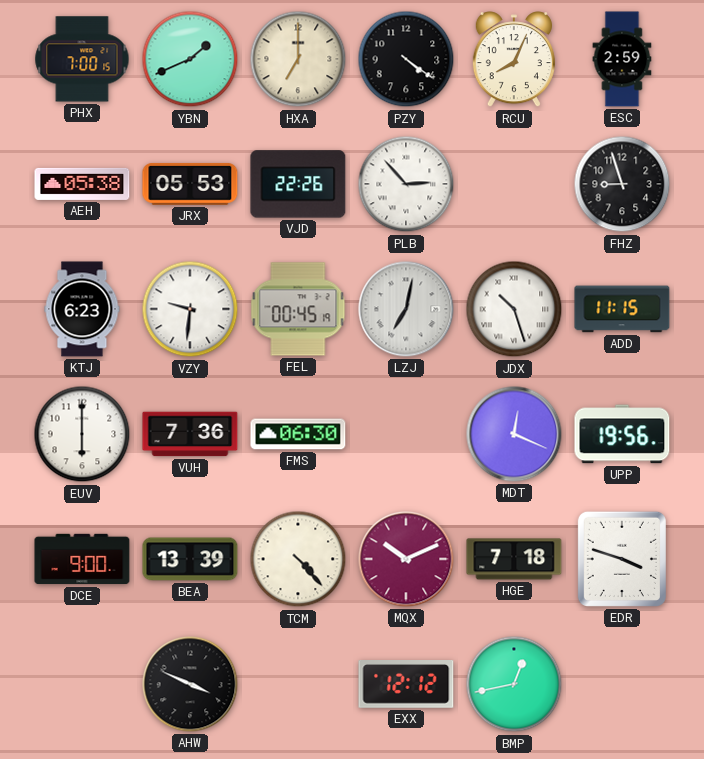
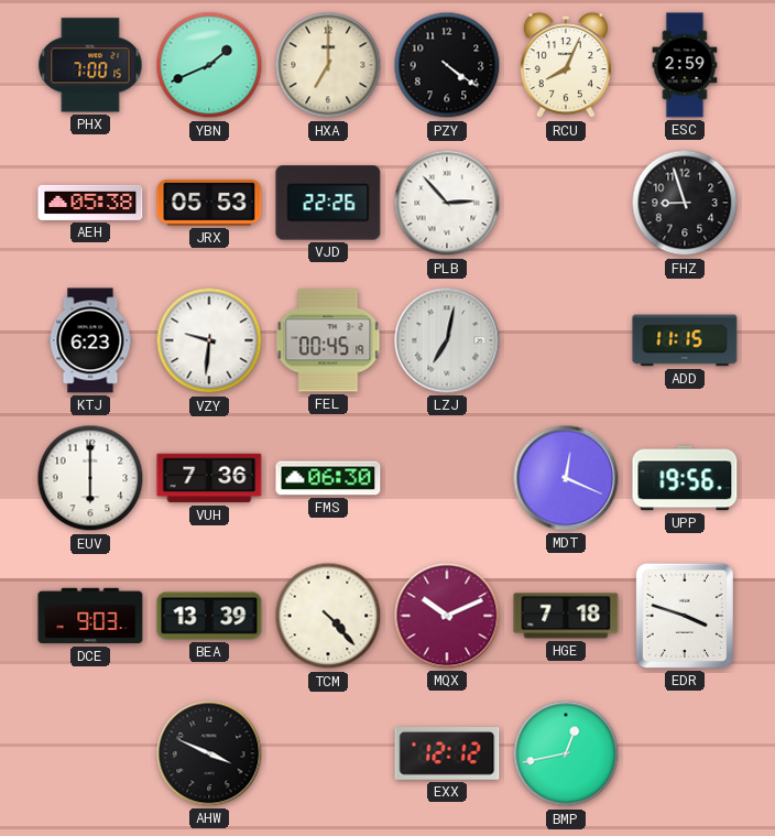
JDX: 10:27 -> none (514, 309)
DCE: 9:00 -> 9:03 (90, 616)
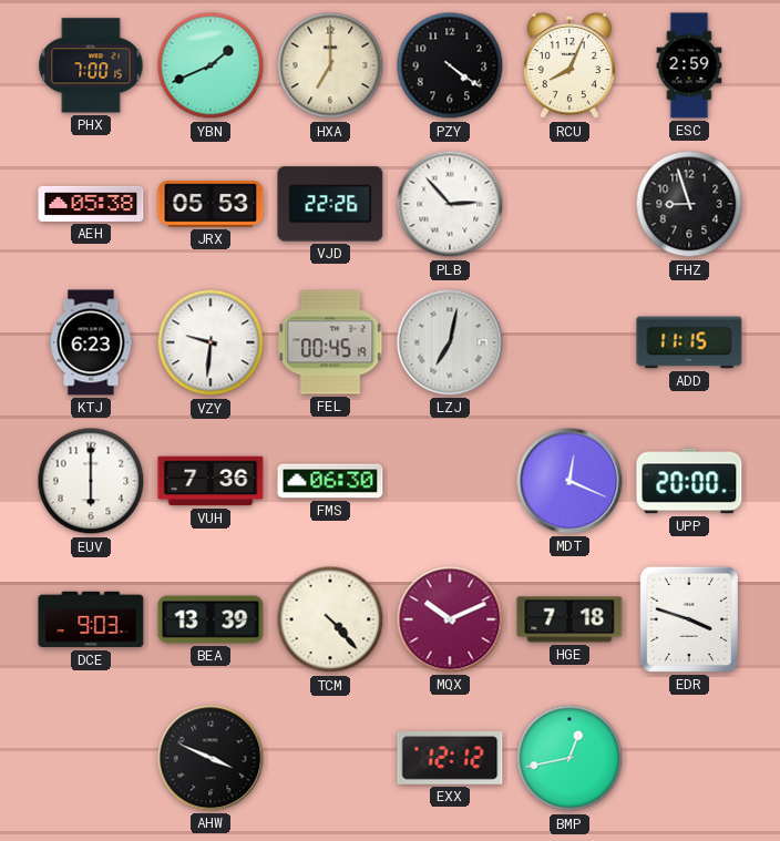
UPP: 19:56 -> 20:00 (689, 481)
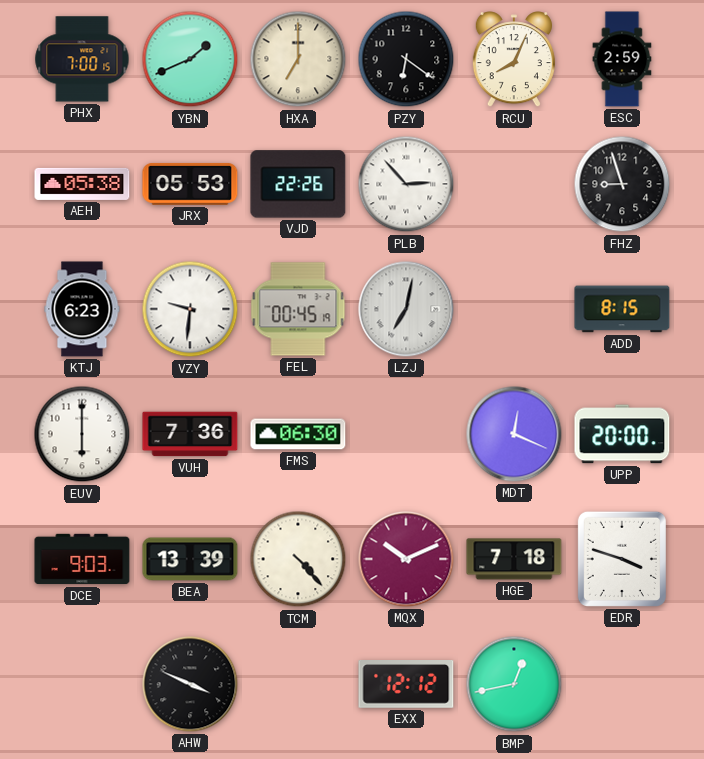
PZY: 4:21 -> 6:21 (406, 59)
ADD: 11:15 -> 8:15 (622, 309)
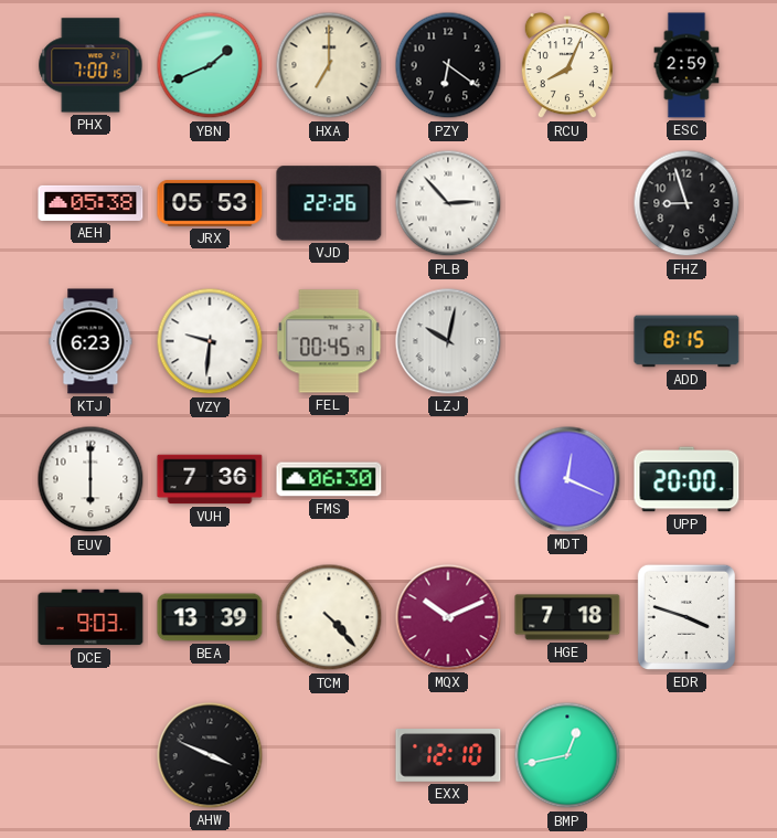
LZJ: 7:02 -> 10:02 (448, 341)
EXX: 12:12 -> 12:10 (448, 756)
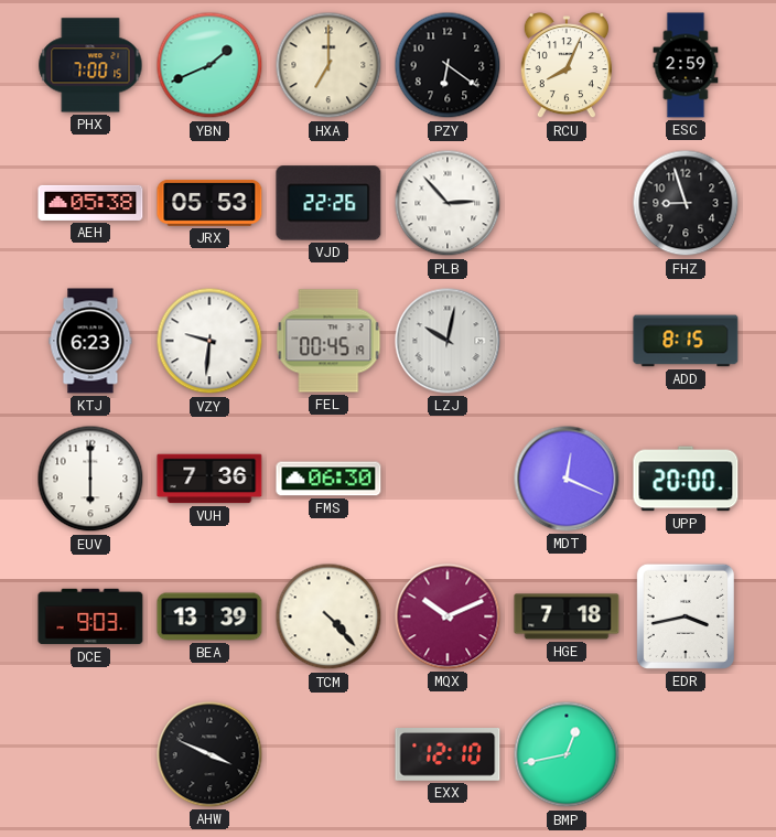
EDR: 3:48 -> 3:43 (686, 616)
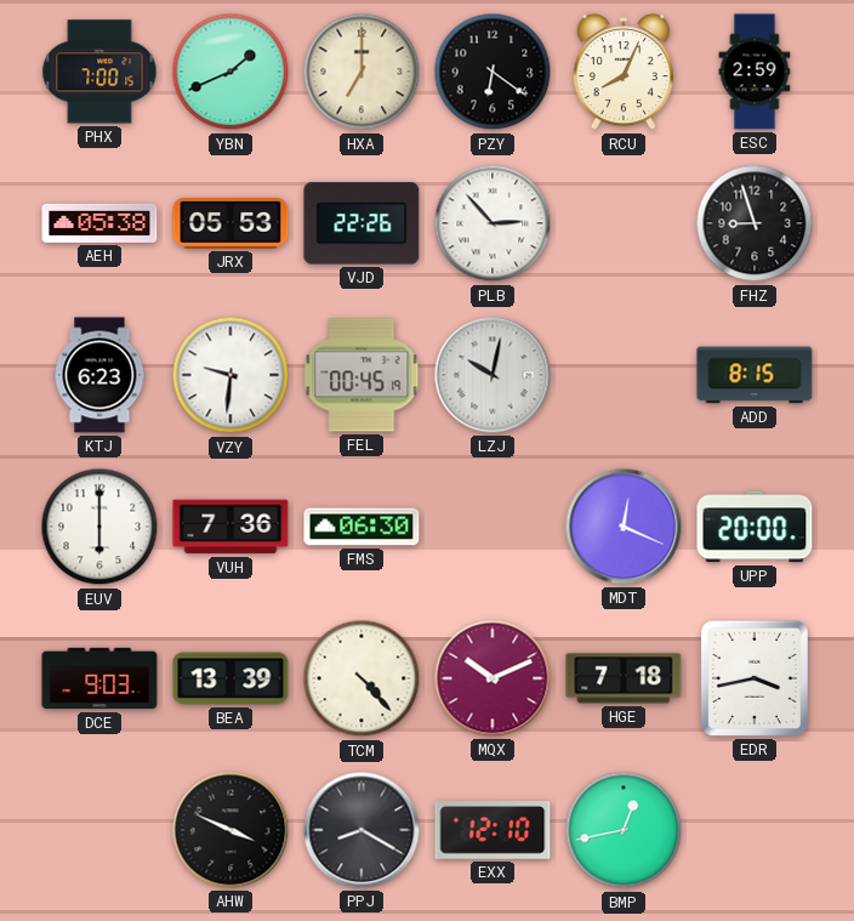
PPJ: none -> 8:20 (361, 830)
